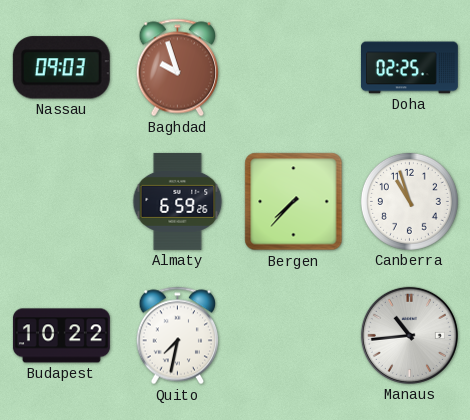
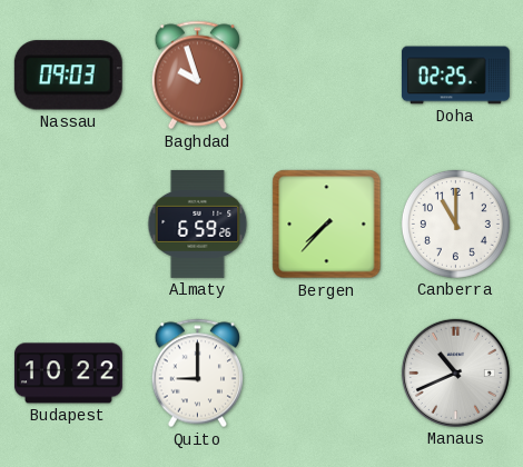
Canberra: 10:57 -> 11:00 (455, 223)
Quito: 7:32 -> 9:00 (197, 374)
Manaus: 10:44 -> 10:41 (455, 372)
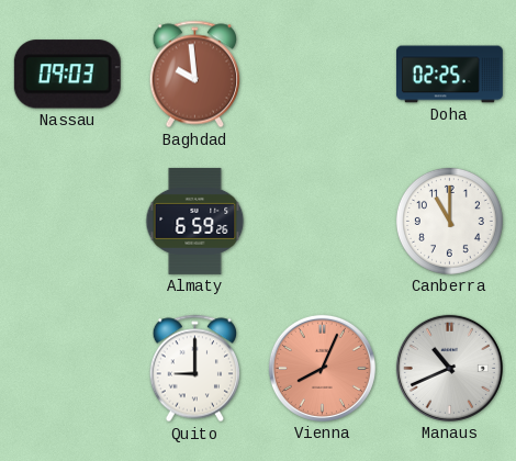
Baghdad: 9:57 -> 9:59 (194, 75)
Bergen: 7:37 -> none (327, 225)
Budapest: 10:22 -> none (68, 374)
Vienna: none -> 8:04 (322, 368)
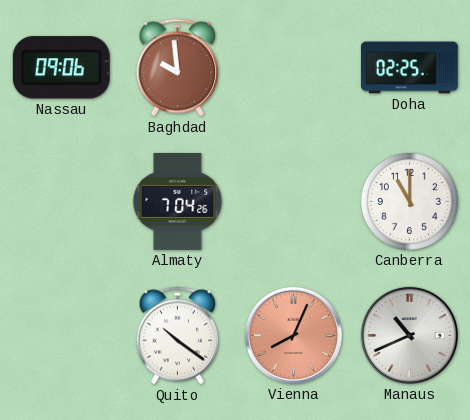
Nassau: 09:03 -> 09:06 (61, 68)
Almaty: 6:59 -> 7:04 (178, 201)
Quito: 9:00 -> 10:21 (177, 336)
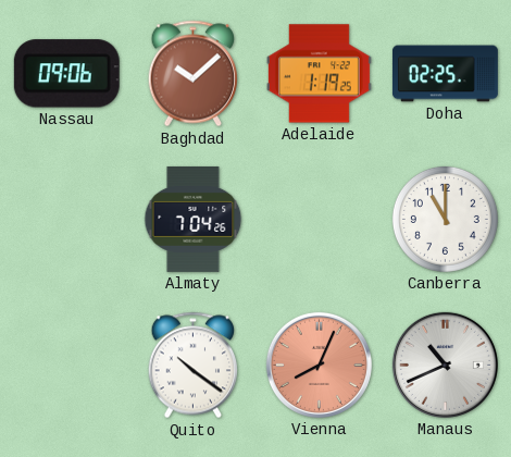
Baghdad: 9:59 -> 10:08 (192, 74)
Adelaide: none -> 1:19 (319, 74)
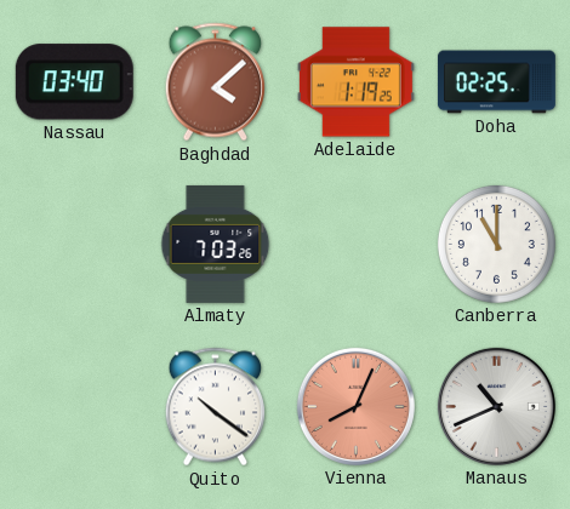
Nassau: 09:06 -> 03:40 (74, 82)
Baghdad: 10:08 -> 4:08 (215, 82)
Almaty: 7:04 -> 7:03 (216, 244)
